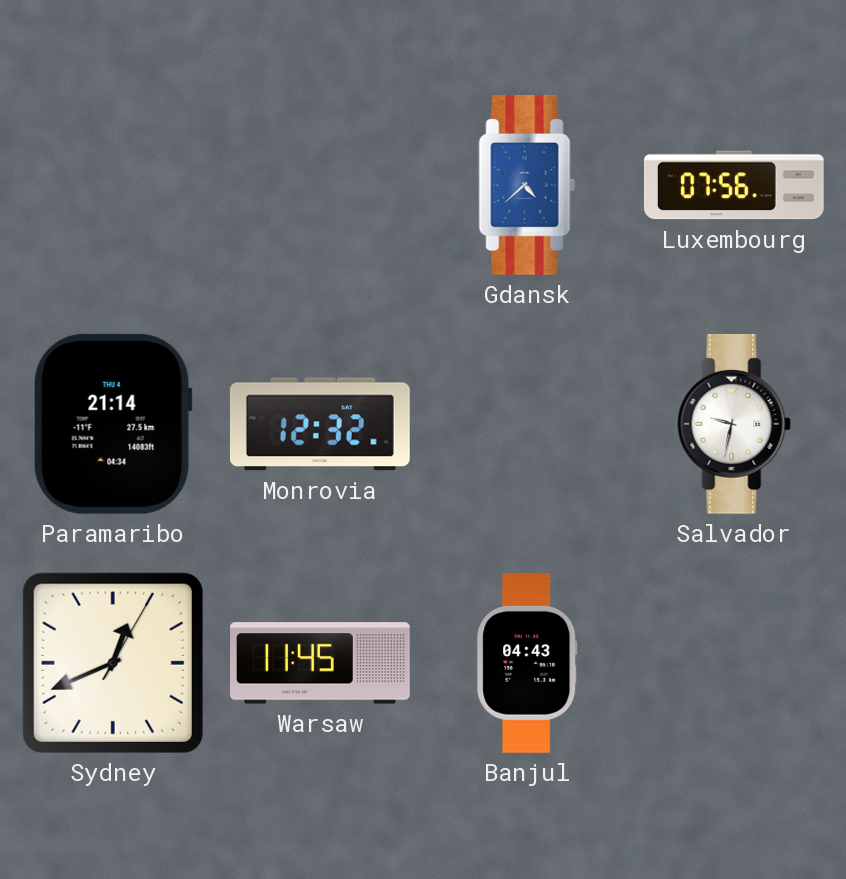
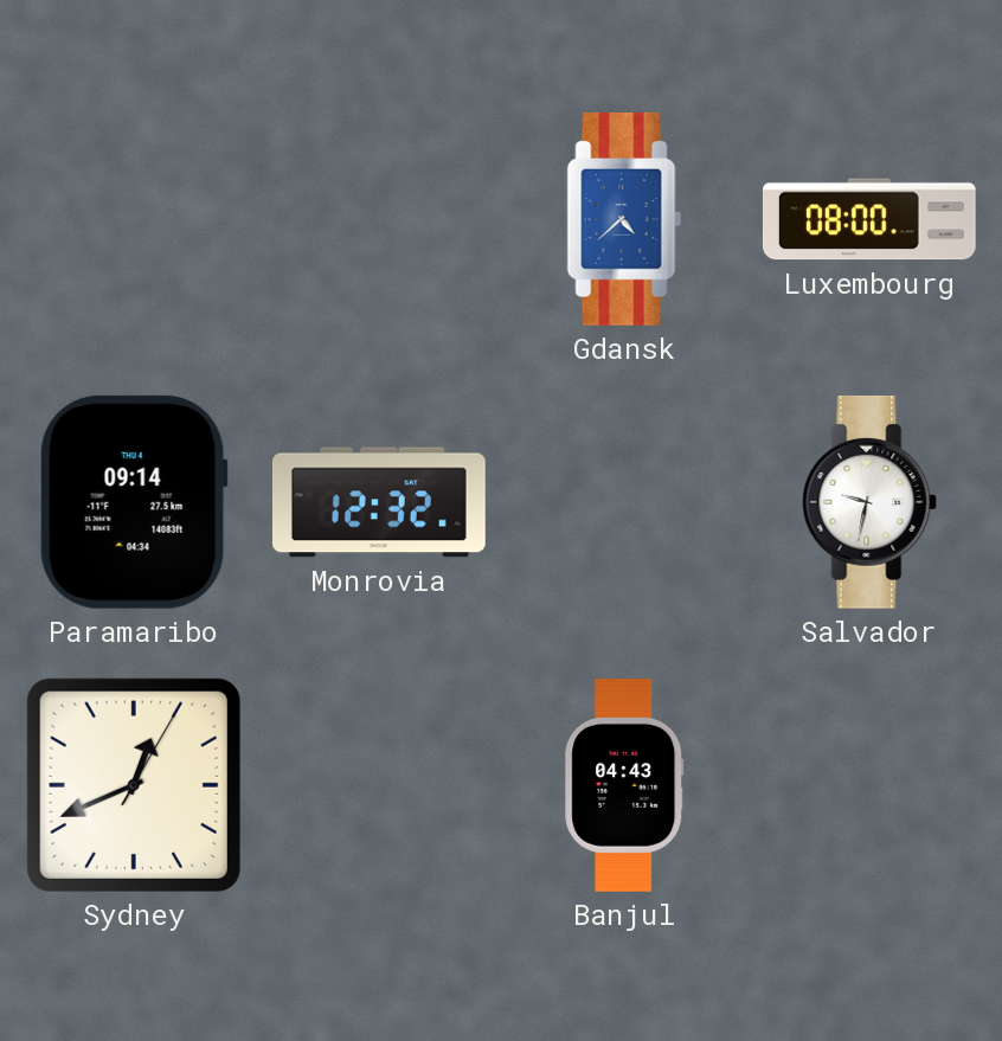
Luxembourg: 07:56 -> 08:00 (869, 219)
Paramaribo: 21:14 -> 09:14 (134, 502)
Warsaw: 11:45 -> none (321, 663)
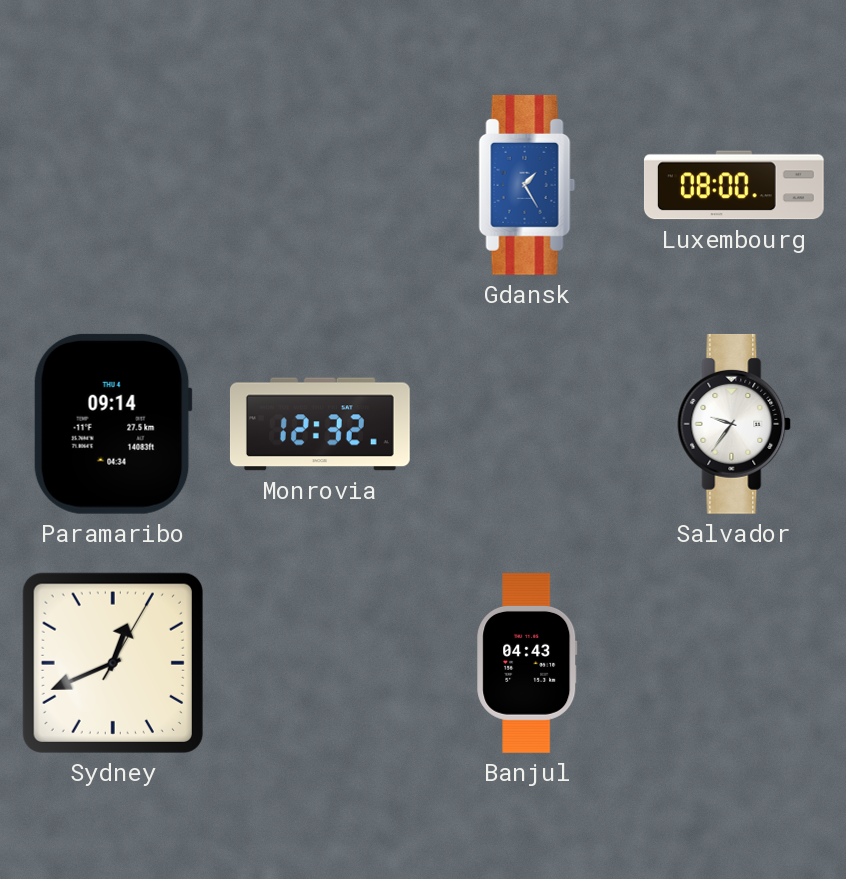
Gdansk: 4:38 -> 1:25 (527, 185)
Salvador: 9:32 -> 9:36 (734, 424)
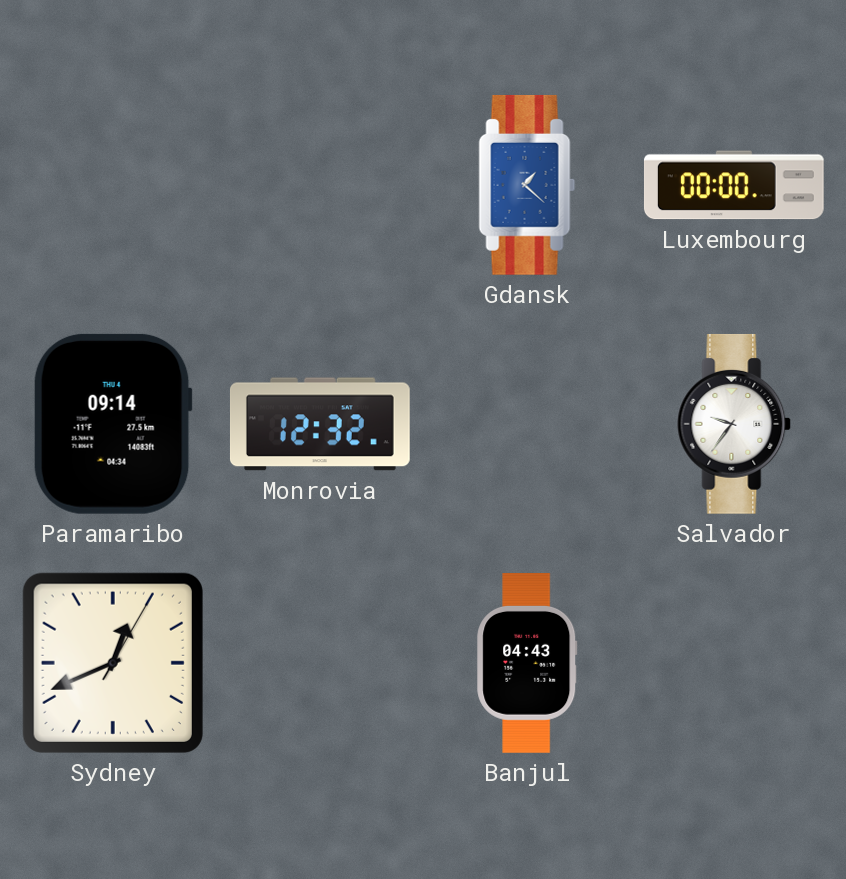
Gdansk: 1:25 -> 1:22 (527, 185)
Luxembourg: 08:00 -> 00:00 (734, 185)
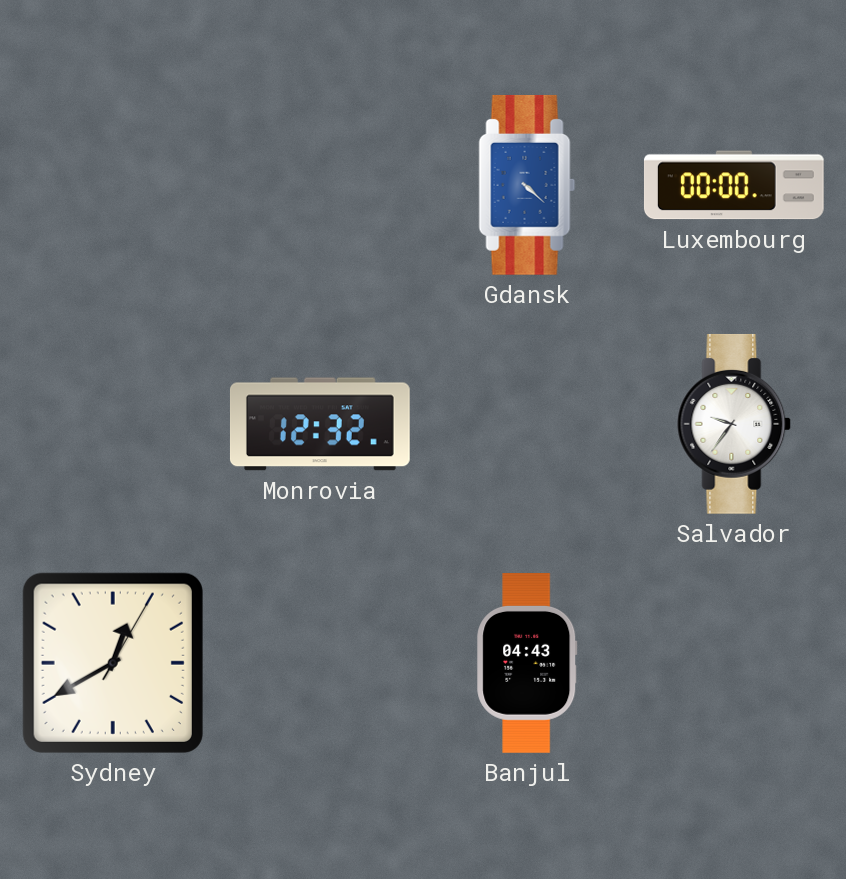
Gdansk: 1:22 -> 4:22 (527, 185)
Paramaribo: 09:14 -> none (113, 424)
Sydney: 12:41 -> 12:40 (113, 663)
